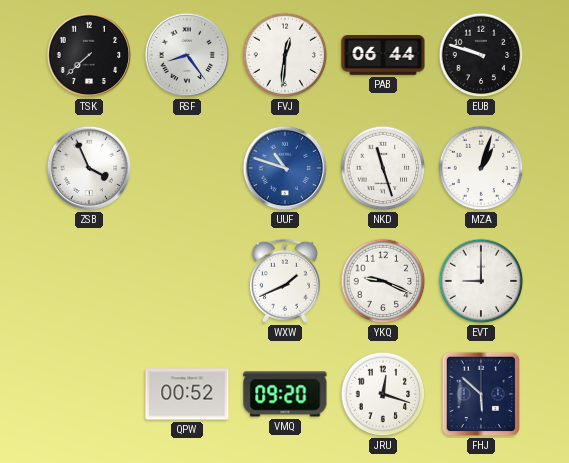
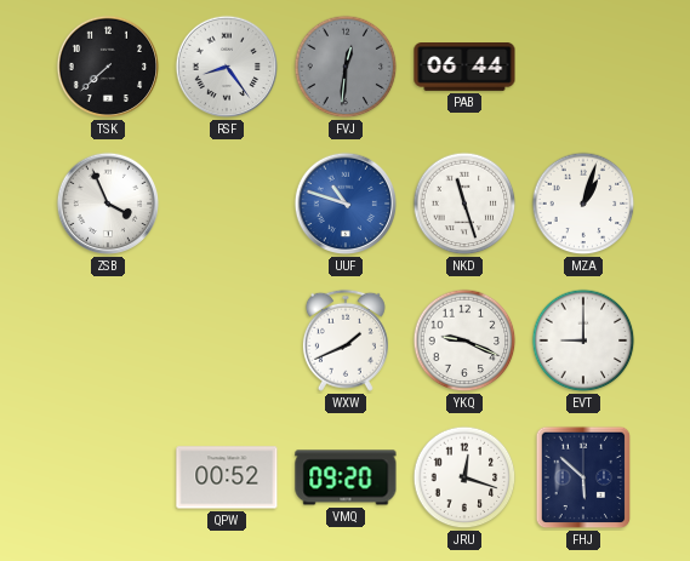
FVJ dial: white -> grey (346, 67)
EUB: 9:48 -> none (481, 55)
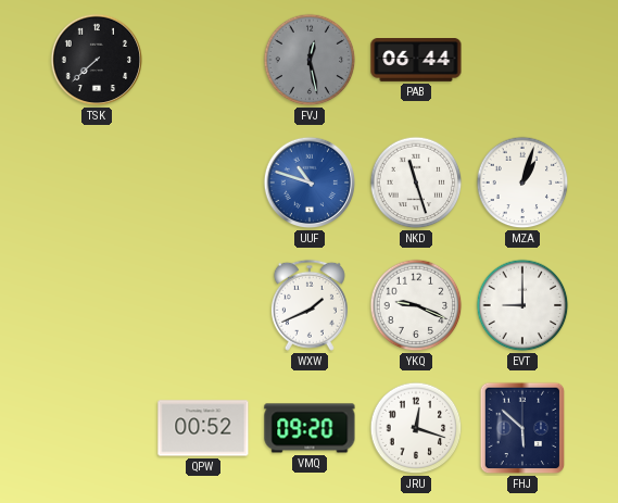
RSF: 8:24 -> none (227, 67)
FVJ: 12:31 -> 12:28 (310, 60)
ZSB: 3:56 -> none (108, 204)
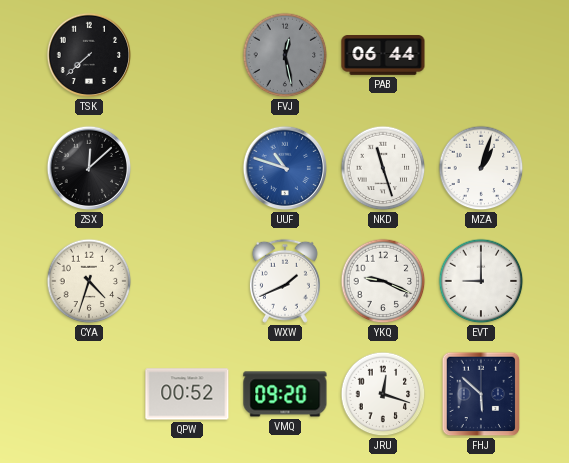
ZSX: none -> 12:08 (89, 168)
CYA: none -> 4:33 (89, 281)
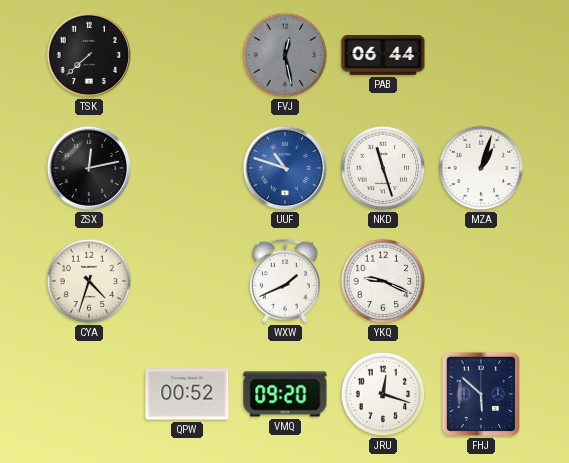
ZSX: 12:08 -> 12:13 (89, 168)
EVT: 9:00 -> none (481, 281)
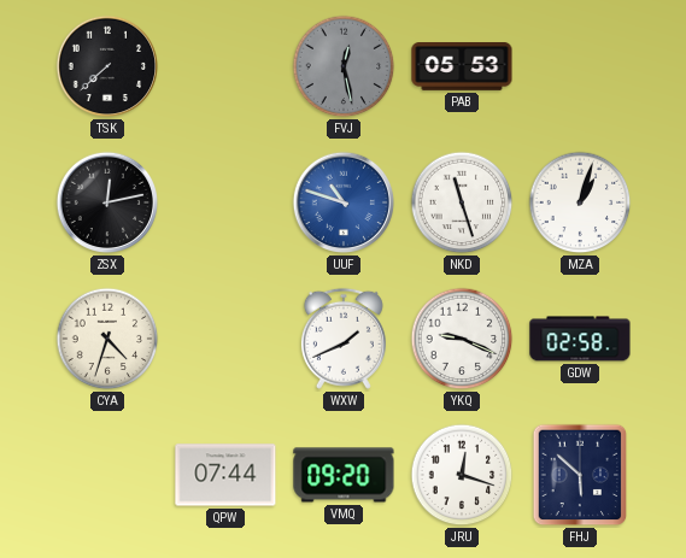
PAB: 06:44 -> 05:53 (462, 67)
GDW: none -> 02:58 (580, 339)
QPW: 00:52 -> 07:44 (225, 475)
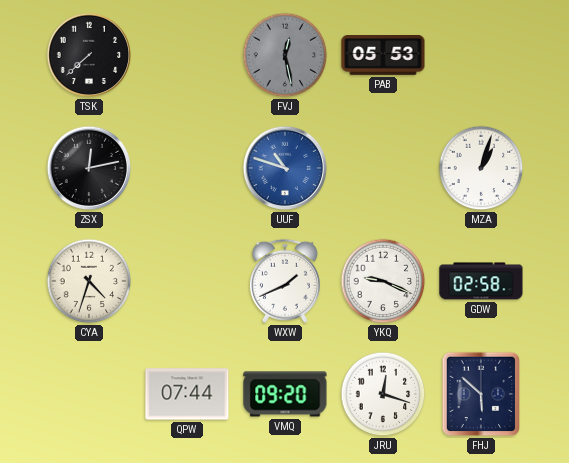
NKD: 11:27 -> none (462, 202)
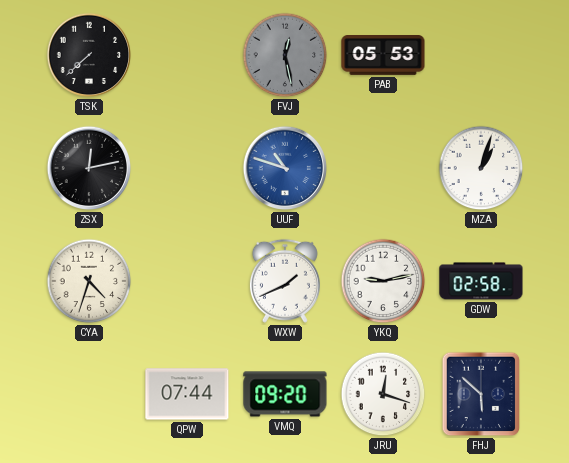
YKQ: 9:19 -> 9:13 (383, 281)
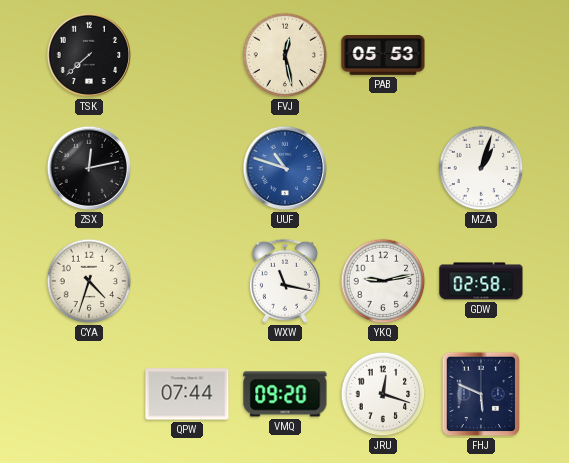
FVJ dial: grey -> cream (285, 55)
WXW: 1:41 -> 11:17 (285, 281)
FHJ: 5:52 -> 5:49 (481, 394)
